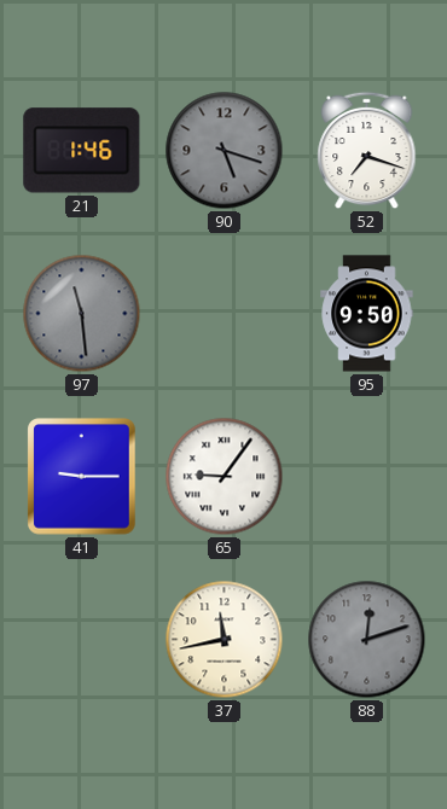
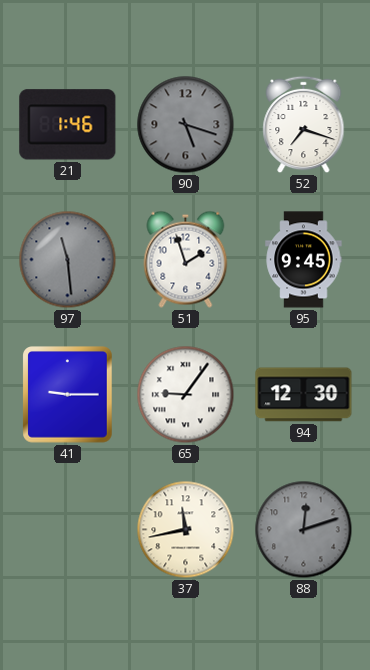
51: none -> 1:57 (186, 259)
95: 9:50 -> 9:45 (304, 260)
94: none -> 12:30 (304, 395)
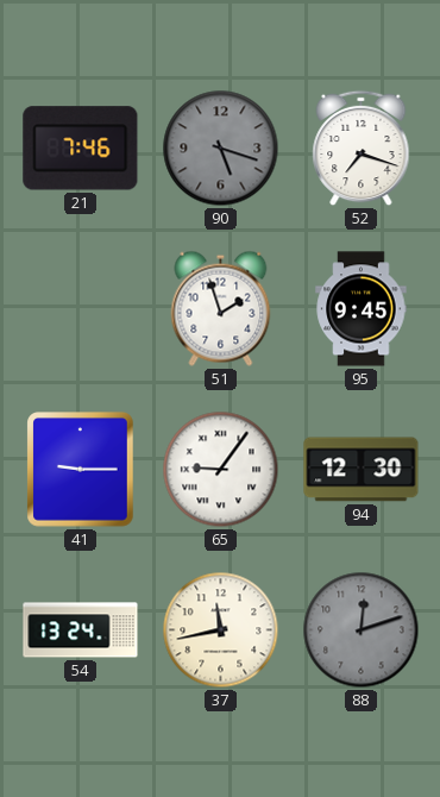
21: 1:46 -> 7:46 (81, 149)
97: 11:29 -> none (68, 260)
54: none -> 13:24 (81, 630)
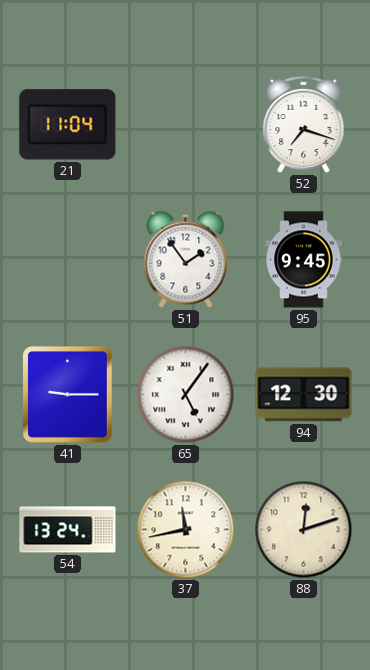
21: 7:46 -> 11:04 (68, 125)
90: 5:18 -> none (221, 149)
51: 1:57 -> 1:54 (186, 259)
65: 9:06 -> 5:06 (186, 395)
88 dial: grey -> cream (304, 530)
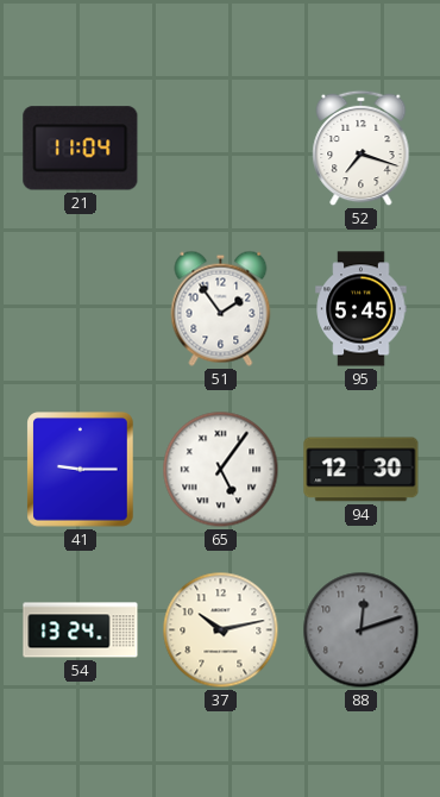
95: 9:45 -> 5:45 (362, 309)
37: 11:43 -> 10:13 (221, 630)
88 dial: cream -> grey (362, 630)
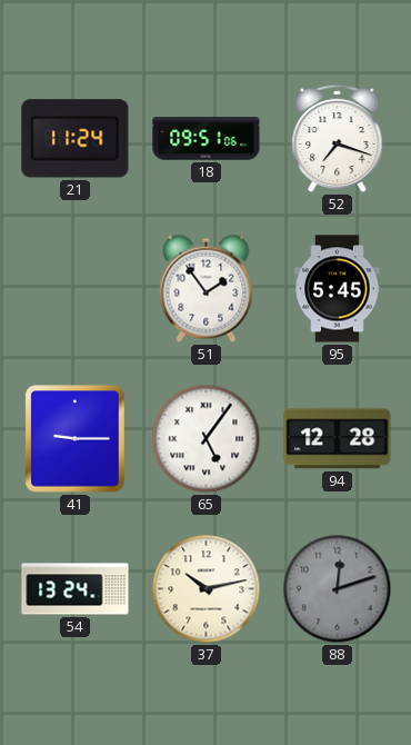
21: 11:04 -> 11:24 (76, 139)
18: none -> 09:51 (207, 139)
94: 12:30 -> 12:28 (338, 439)
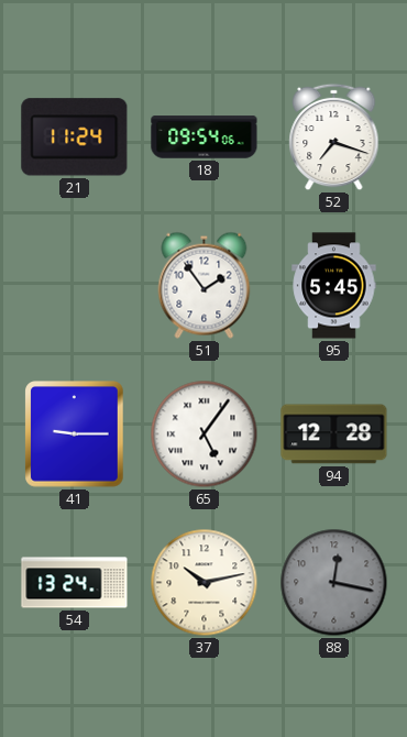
18: 09:51 -> 09:54 (205, 137)
88: 12:12 -> 12:17 (334, 583)
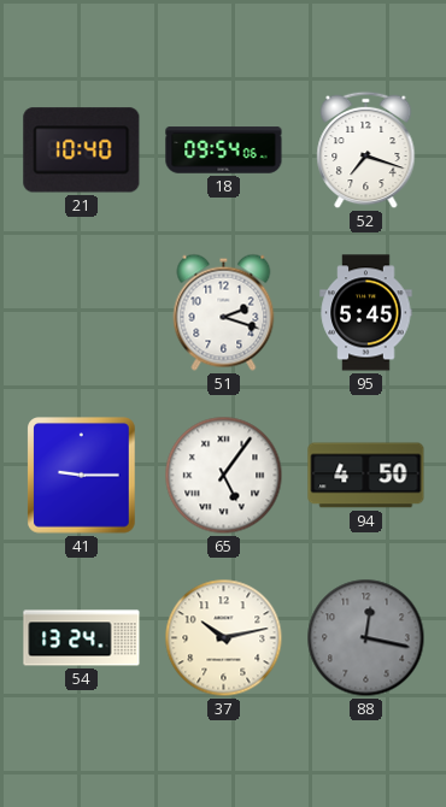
21: 11:24 -> 10:40 (82, 151)
51: 1:54 -> 2:18 (224, 312)
94: 12:28 -> 4:50 (366, 476)
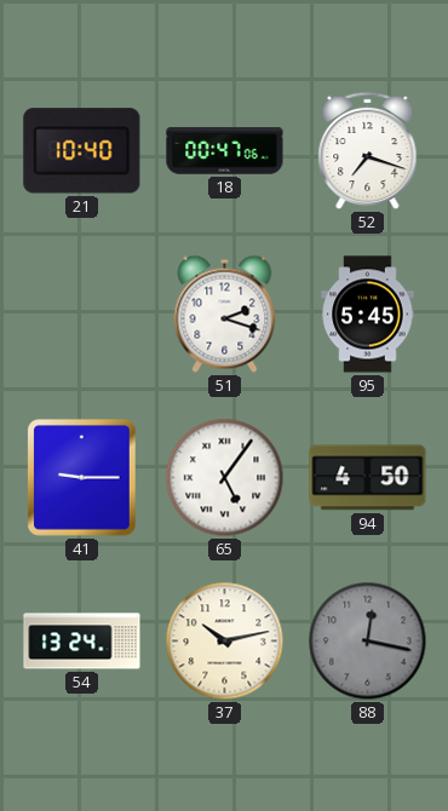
18: 09:54 -> 00:47 (225, 151)
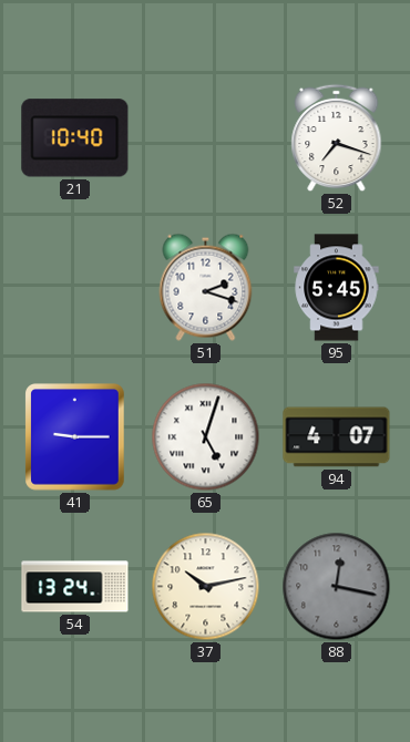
18: 00:47 -> none (225, 151)
65: 5:06 -> 5:03 (206, 437)
94: 4:50 -> 4:07 (337, 437)
